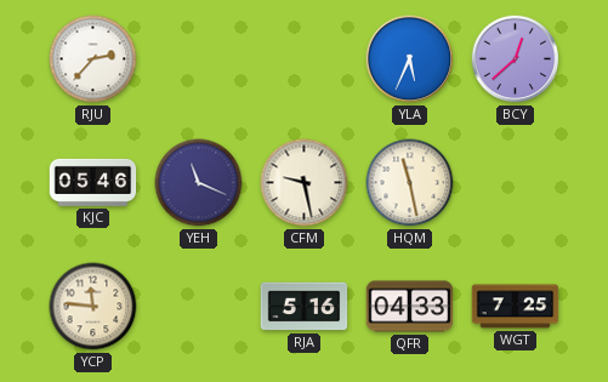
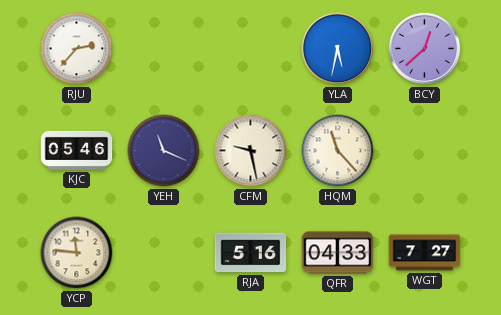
YLA: 5:34 -> 5:32 (338, 49)
HQM: 11:28 -> 11:23 (338, 151)
WGT: 7:25 -> 7:27 (425, 253)
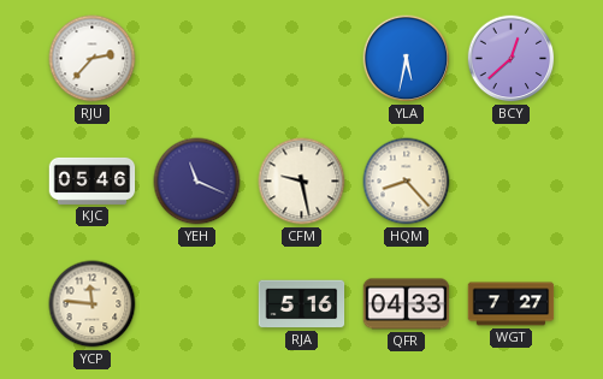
HQM: 11:23 -> 8:23 (407, 182)
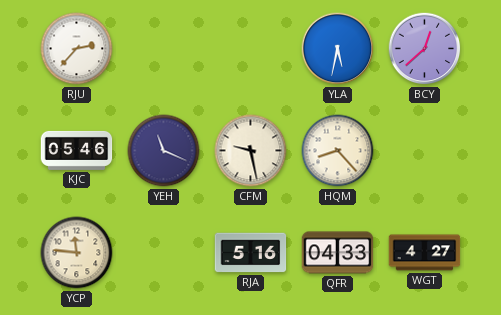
WGT: 7:27 -> 4:27 (425, 253)
